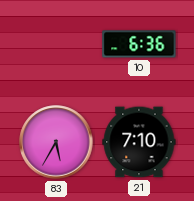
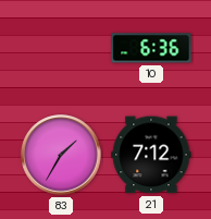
83: 5:35 -> 1:35 (61, 155)
21: 7:10 -> 7:12 (151, 155)
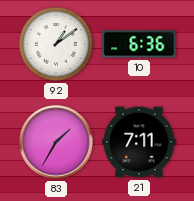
92: none -> 1:09 (56, 44)
21: 7:12 -> 7:11 (139, 142)
